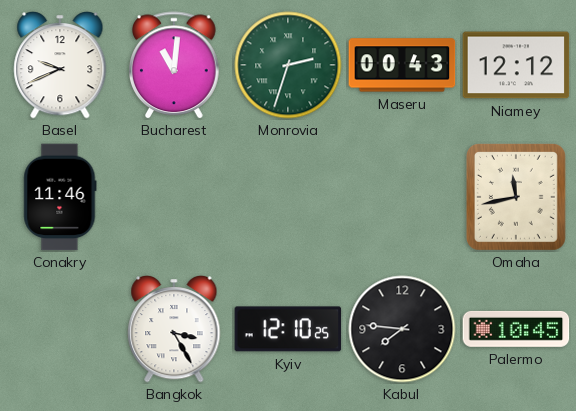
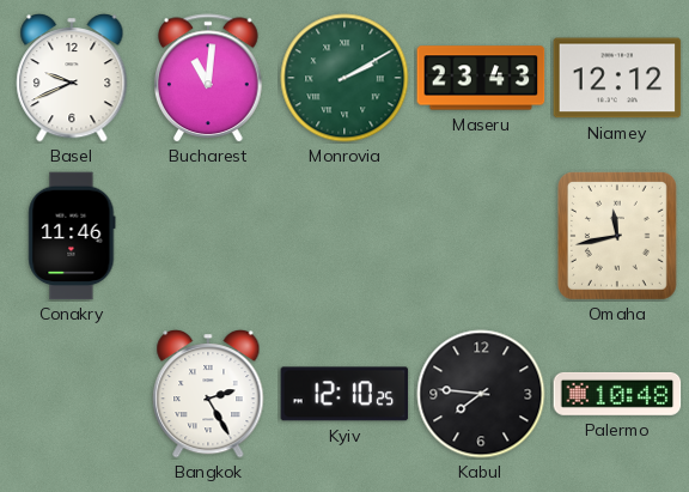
Monrovia: 2:33 -> 2:10 (344, 78)
Maseru: 00:43 -> 23:43 (481, 78)
Bangkok: 3:25 -> 2:25 (208, 395)
Palermo: 10:45 -> 10:48 (617, 394)
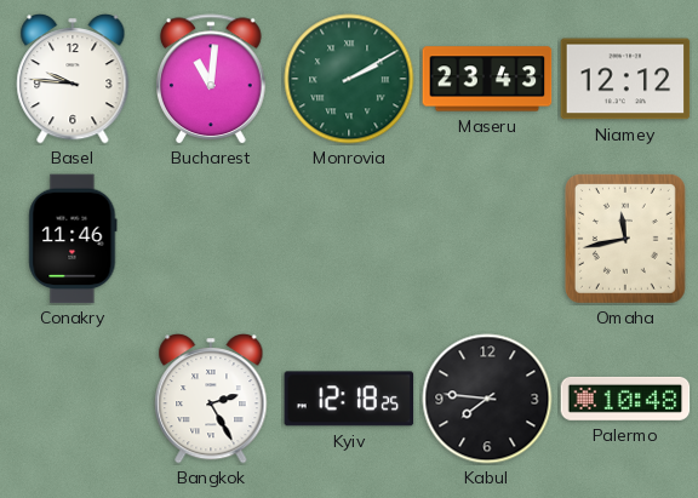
Basel: 9:41 -> 9:46 (73, 80)
Kyiv: 12:10 -> 12:18 (349, 399)
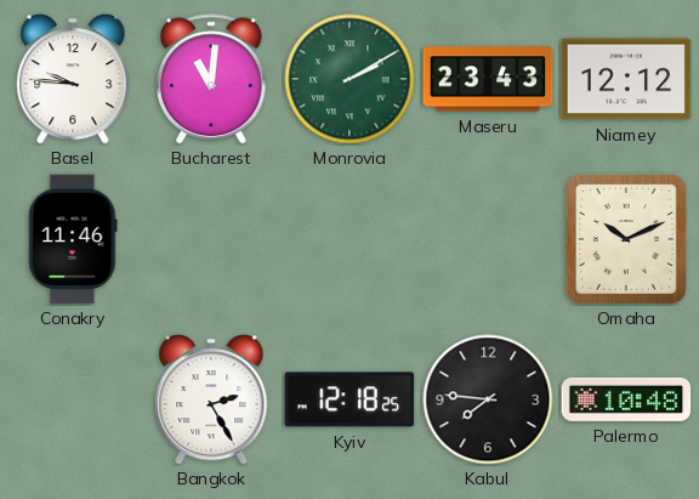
Omaha: 11:43 -> 10:11 (626, 239)
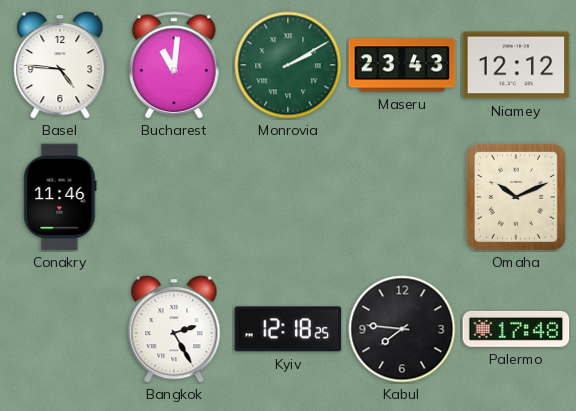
Basel: 9:46 -> 4:46 (60, 66)
Palermo: 10:48 -> 17:48 (516, 329)
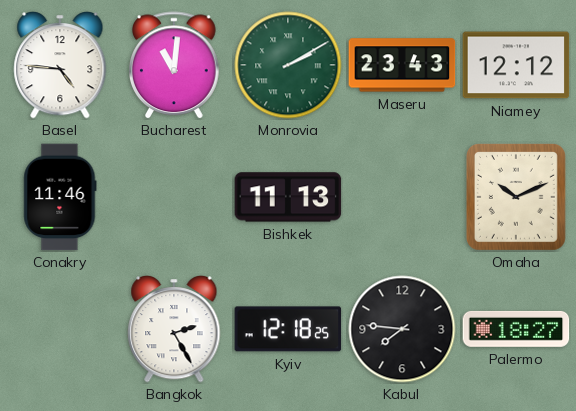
Bishkek: none -> 11:13 (288, 197)
Palermo: 17:48 -> 18:27 (516, 329)
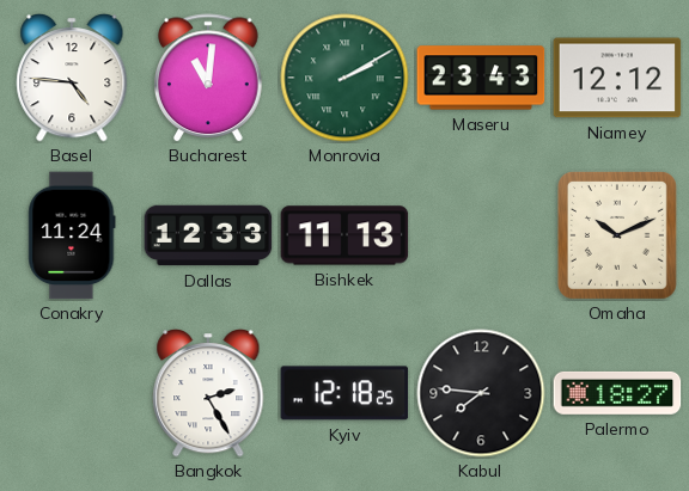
Conakry: 11:46 -> 11:24 (72, 235)
Dallas: none -> 12:33 (208, 235)
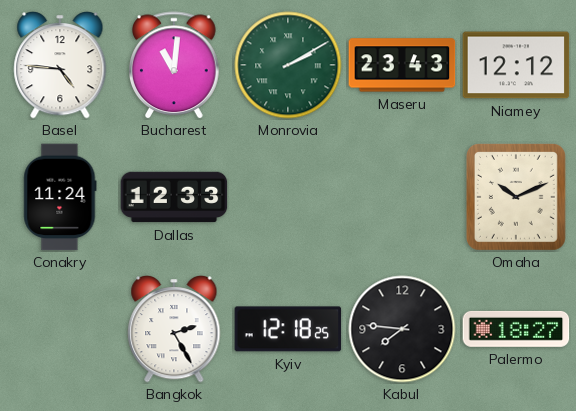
Bishkek: 11:13 -> none (344, 235)
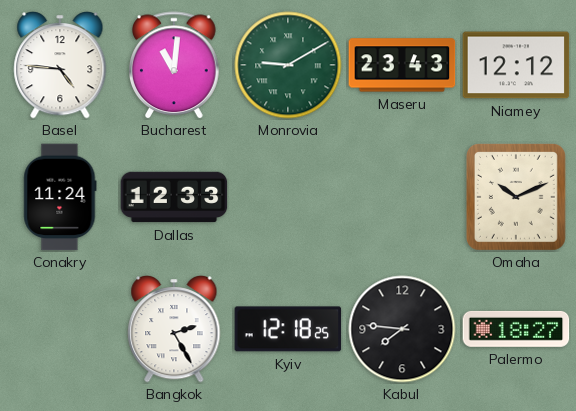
Monrovia: 2:10 -> 9:10 (288, 65)
